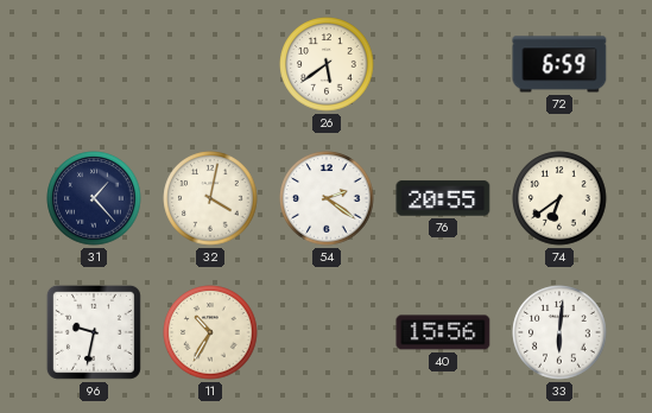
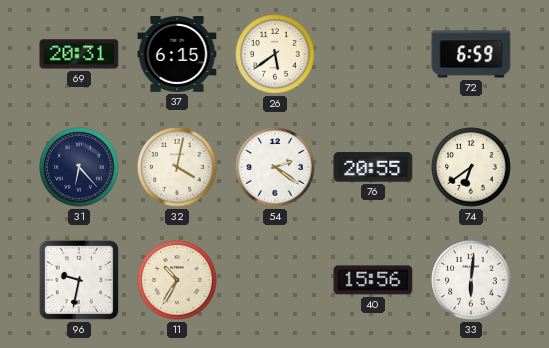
69: none -> 20:31 (79, 54)
37: none -> 6:15 (177, 55)
31: 1:23 -> 6:23 (79, 167)
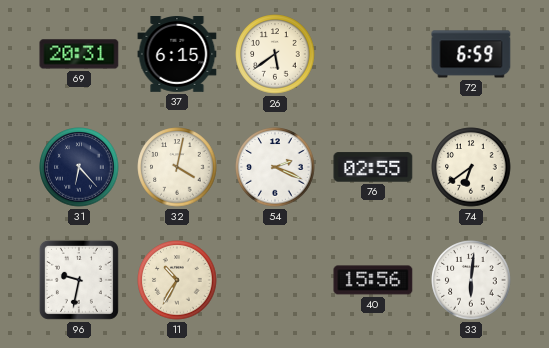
54: 2:21 -> 2:19 (275, 167)
76: 20:55 -> 02:55 (373, 167)
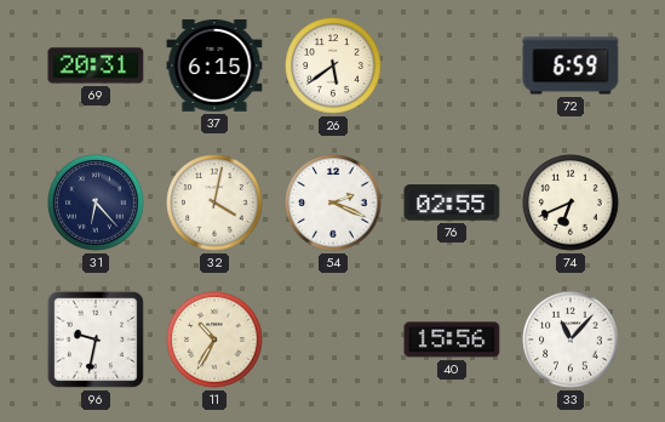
74: 6:39 -> 6:41 (571, 203)
33: 6:01 -> 11:07 (571, 340)
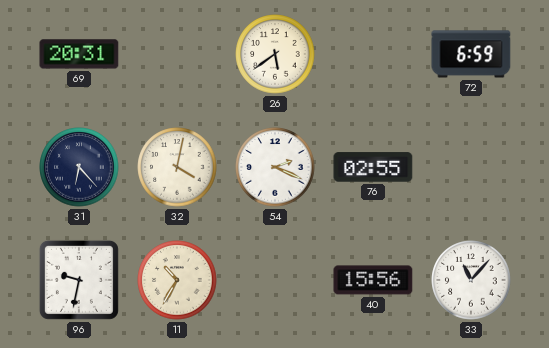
37: 6:15 -> none (214, 67)
74: 6:41 -> none (571, 203)
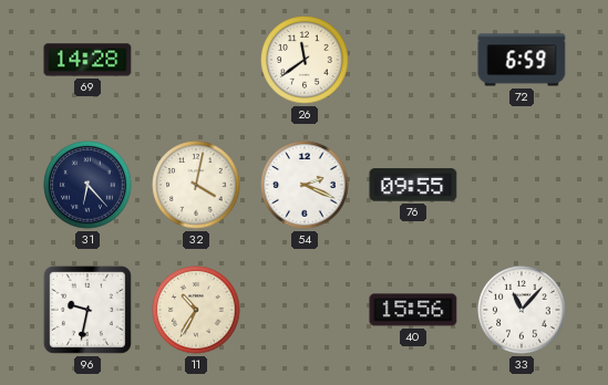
69: 20:31 -> 14:28 (87, 60)
26: 5:39 -> 11:39 (305, 60)
76: 02:55 -> 09:55 (413, 185)
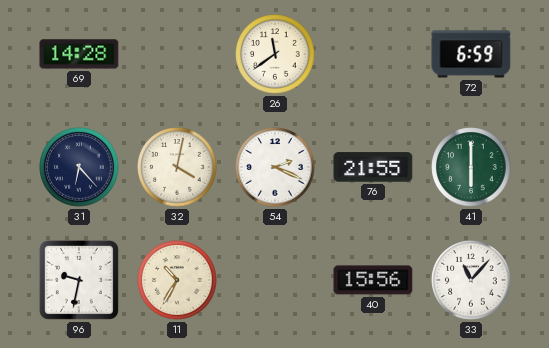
76: 09:55 -> 21:55 (373, 167)
41: none -> 6:00 (471, 167)
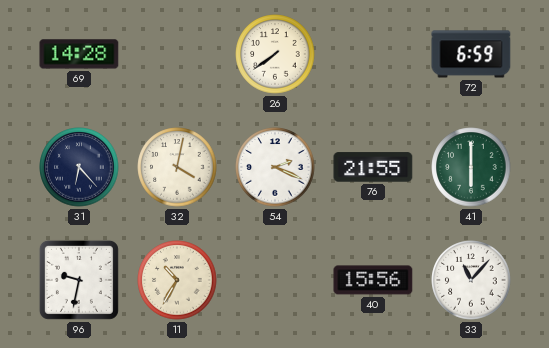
26: 11:39 -> 7:39 (275, 54)
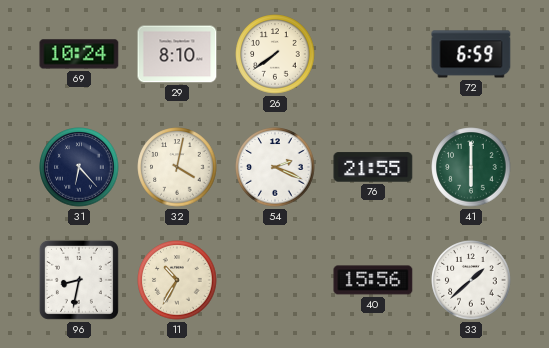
69: 14:28 -> 10:24 (79, 54)
29: none -> 8:10 (177, 54)
96: 9:32 -> 8:32 (79, 280)
33: 11:07 -> 1:38 (471, 280)
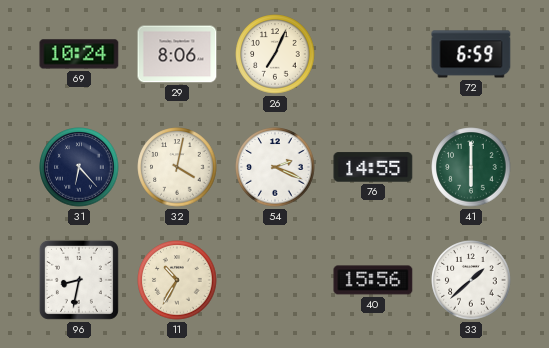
29: 8:10 -> 8:06 (177, 54)
26: 7:39 -> 7:04 (275, 54)
76: 21:55 -> 14:55 (373, 167)
